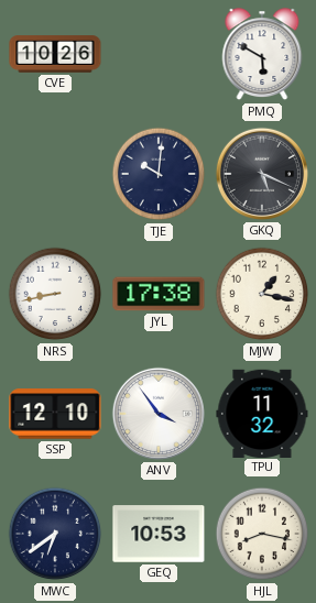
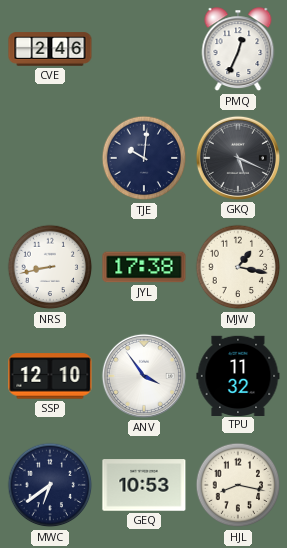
CVE: 10:26 -> 2:46 (50, 49)
PMQ: 5:50 -> 12:34 (238, 50)
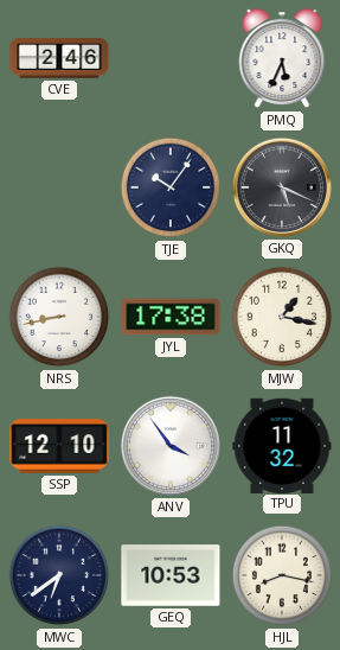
PMQ: 12:34 -> 5:34 (282, 59)
TJE: 10:01 -> 10:06 (171, 187)
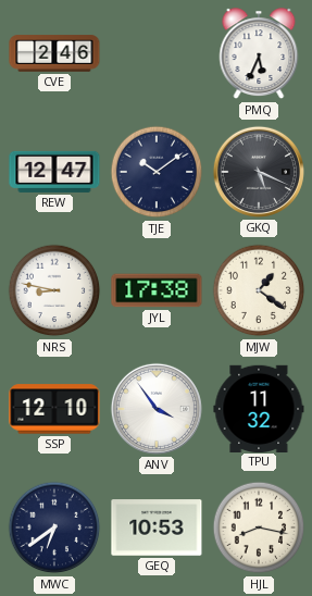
REW: none -> 12:47 (54, 172)
TJE: 10:06 -> 10:09 (157, 172)
NRS: 8:43 -> 8:47 (54, 290)
MJW: 1:17 -> 1:21 (259, 290)
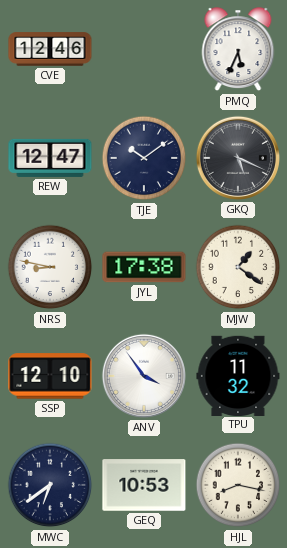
CVE: 2:46 -> 12:46 (50, 49)
